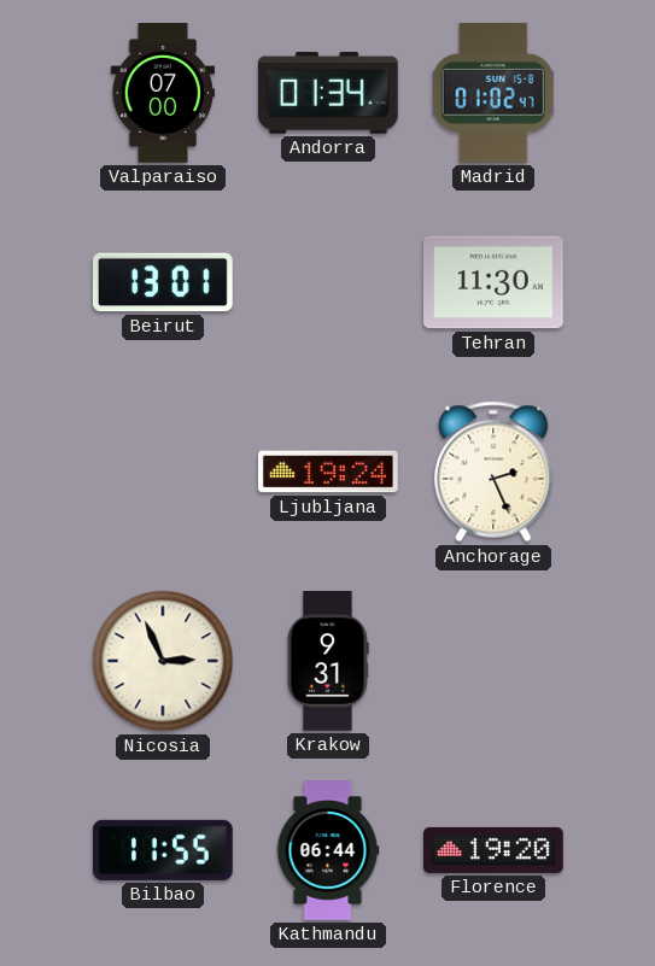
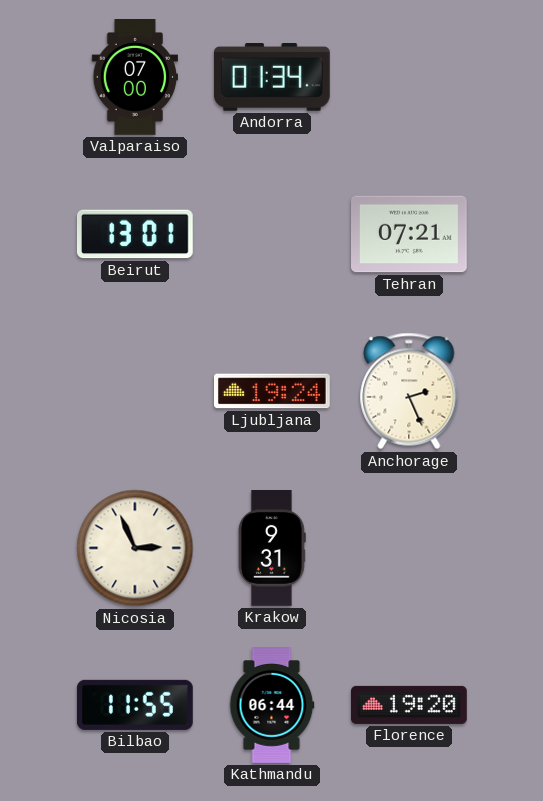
Madrid: 01:02 -> none (493, 93)
Tehran: 11:30 -> 07:21 (410, 234)
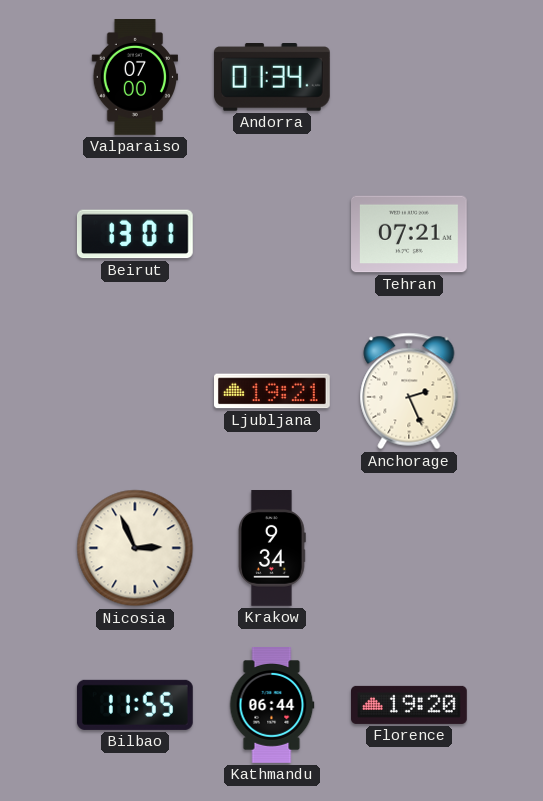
Ljubljana: 19:24 -> 19:21 (273, 391)
Krakow: 9:31 -> 9:34 (272, 549)
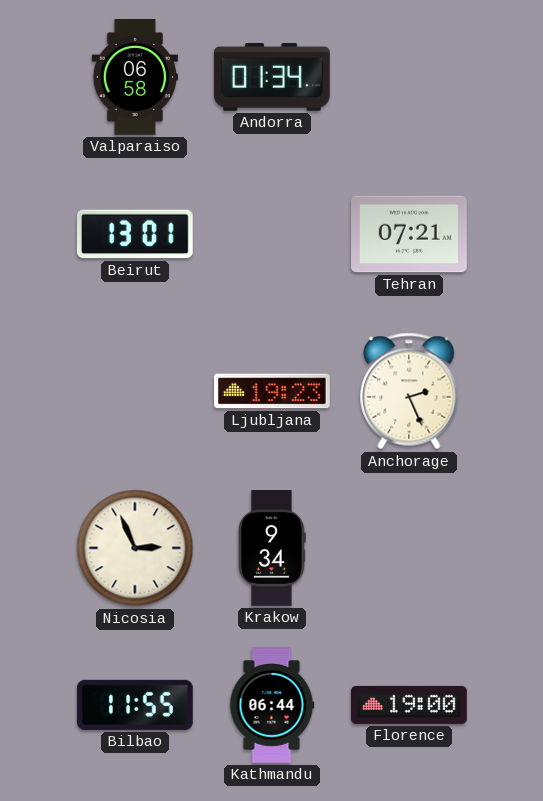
Valparaiso: 07:00 -> 06:58 (134, 78)
Ljubljana: 19:21 -> 19:23 (273, 391)
Florence: 19:20 -> 19:00 (410, 705)
